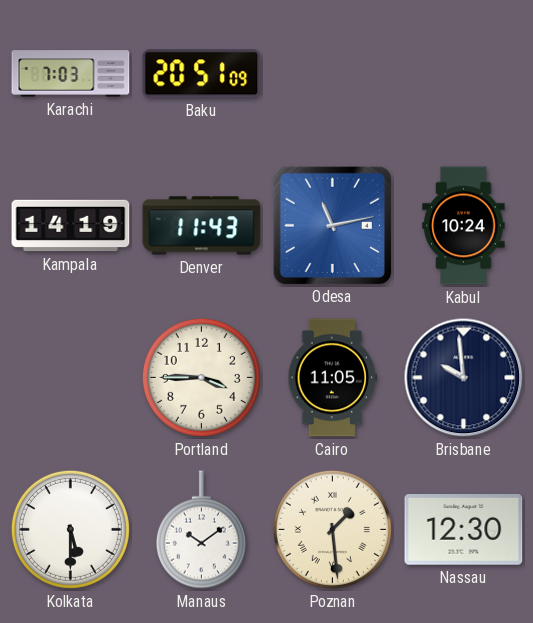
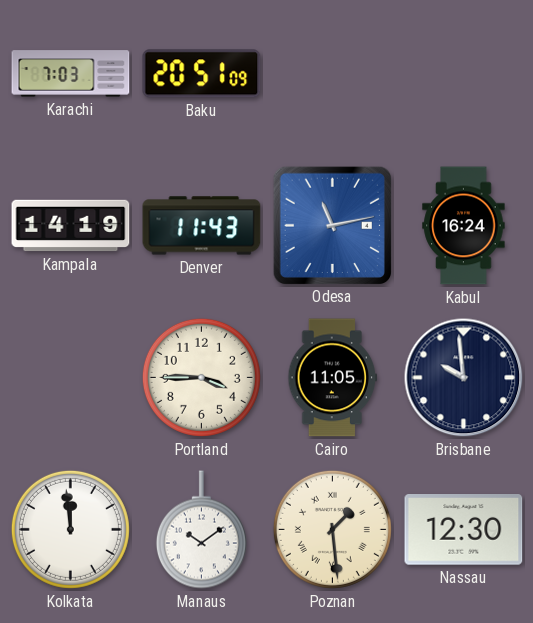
Kabul: 10:24 -> 16:24 (464, 226)
Kolkata: 5:30 -> 11:59 (70, 529)
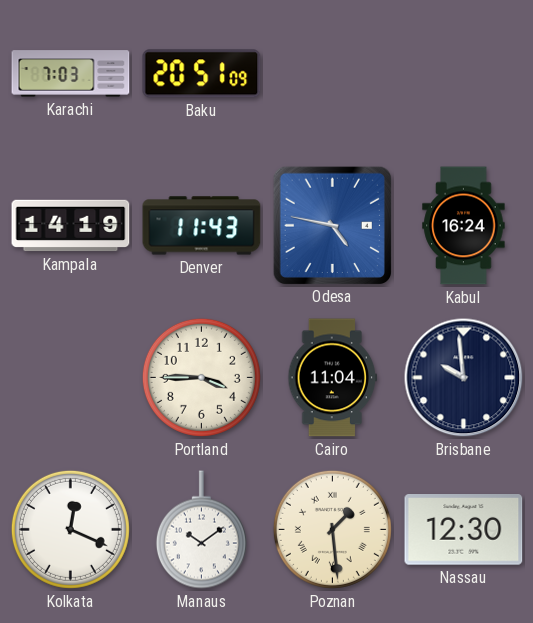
Odesa: 11:13 -> 4:47 (332, 225)
Cairo: 11:05 -> 11:04 (333, 378)
Kolkata: 11:59 -> 12:19 (70, 529)
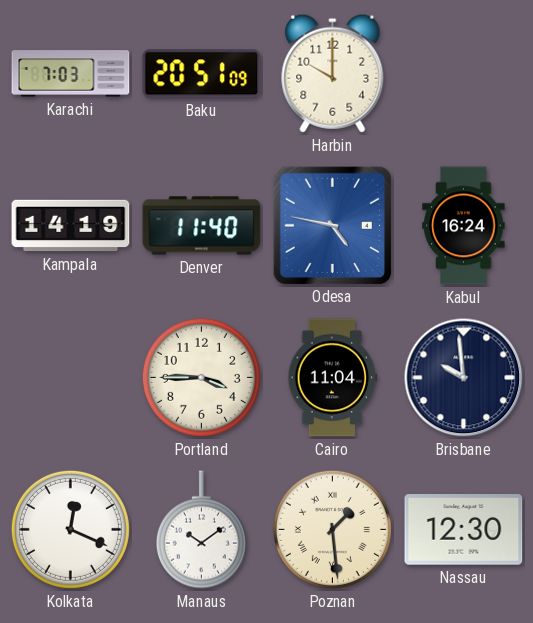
Harbin: none -> 10:00 (333, 73)
Denver: 11:43 -> 11:40 (202, 226)
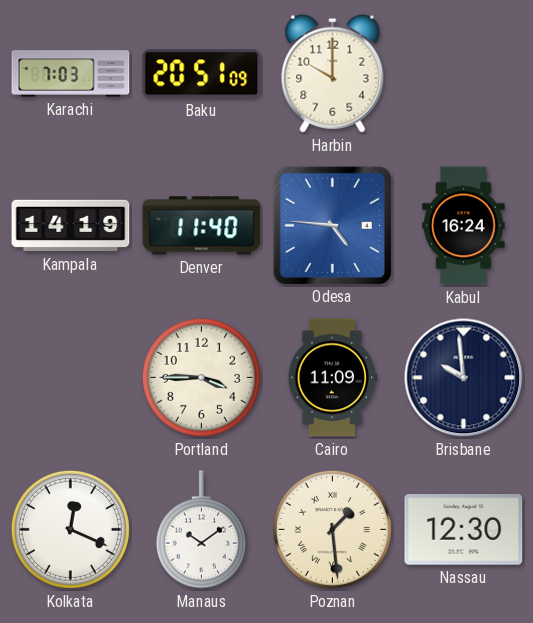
Odesa: 4:47 -> 4:46 (332, 225)
Cairo: 11:04 -> 11:09 (333, 378)
